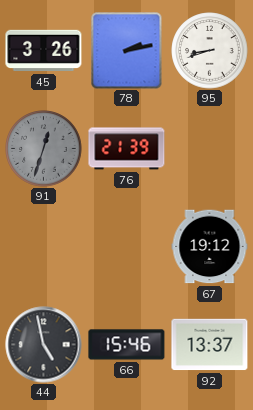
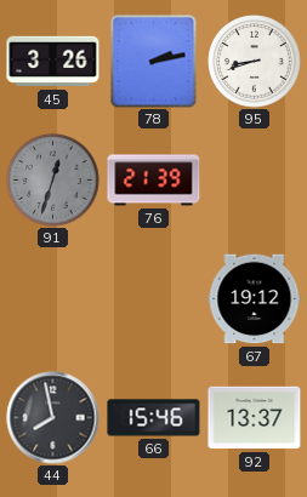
44: 4:58 -> 7:58 (53, 418)
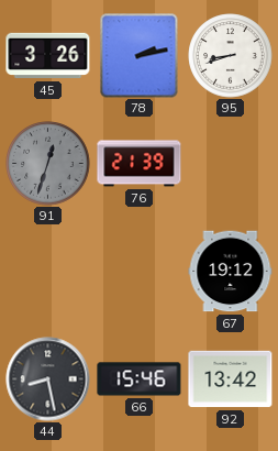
44: 7:58 -> 8:28 (48, 380)
92: 13:37 -> 13:42 (231, 380)
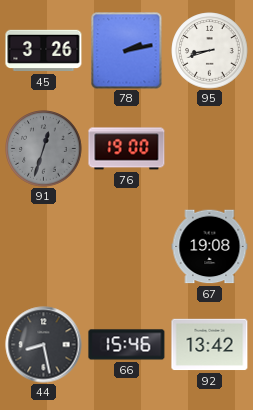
76: 21:39 -> 19:00 (127, 149)
67: 19:12 -> 19:08 (210, 247)
